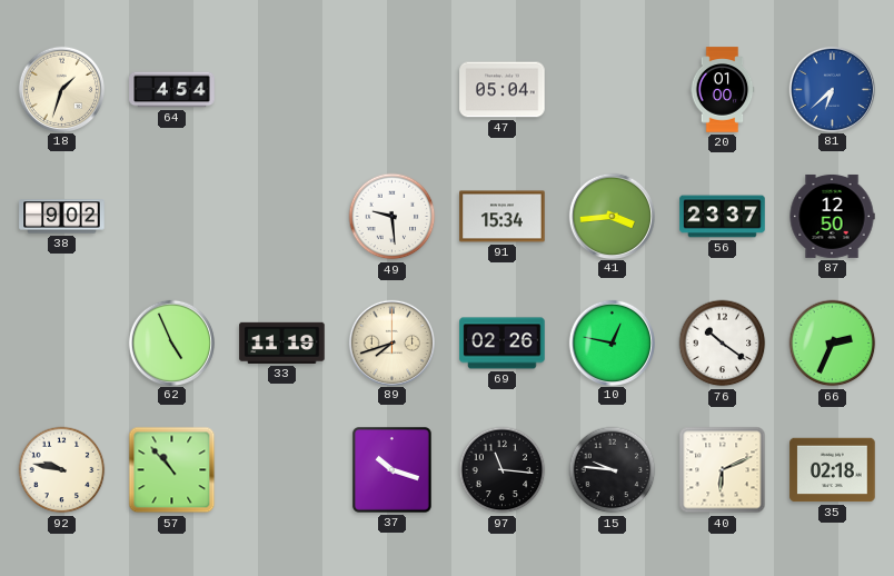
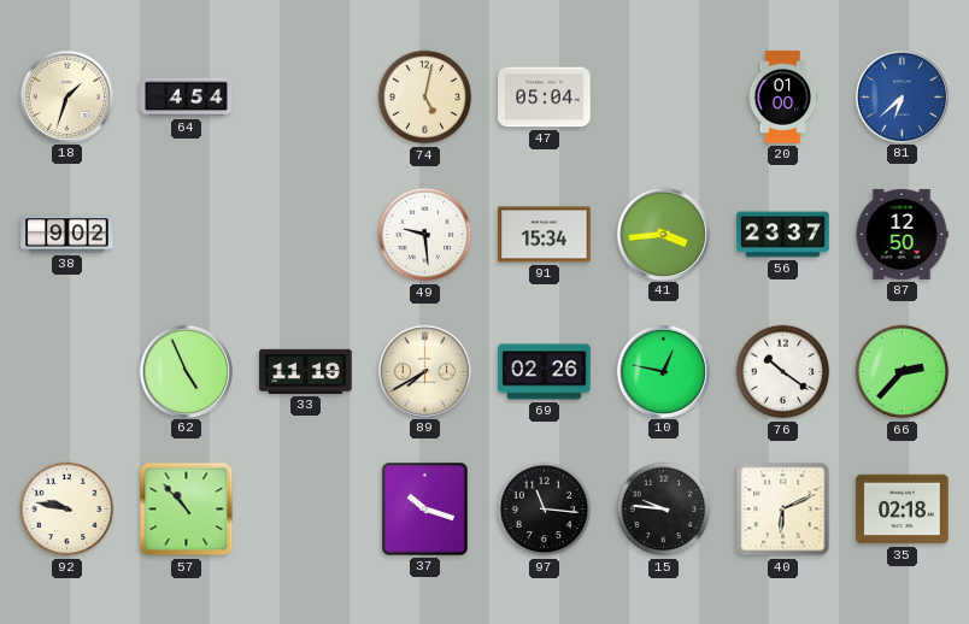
74: none -> 5:02 (425, 98)
89: 7:42 -> 7:40 (424, 371)
66: 2:34 -> 2:37 (903, 372)
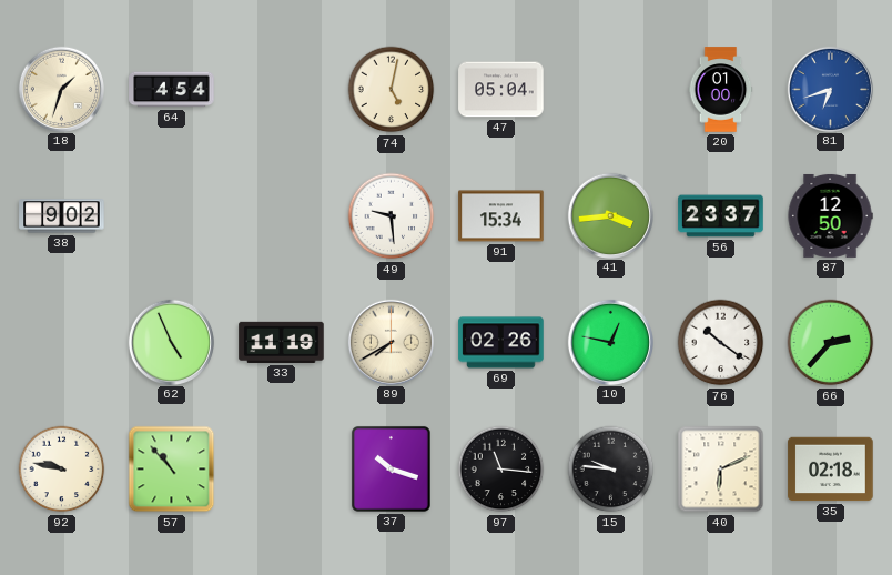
81: 6:38 -> 6:42 (830, 89)
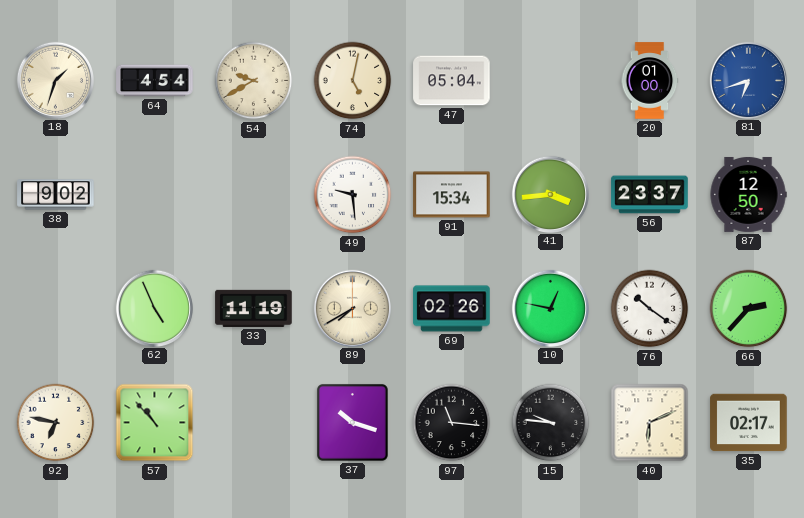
54: none -> 9:40 (254, 81)
92: 9:47 -> 6:47 (56, 423)
35: 02:18 -> 02:17 (749, 423)
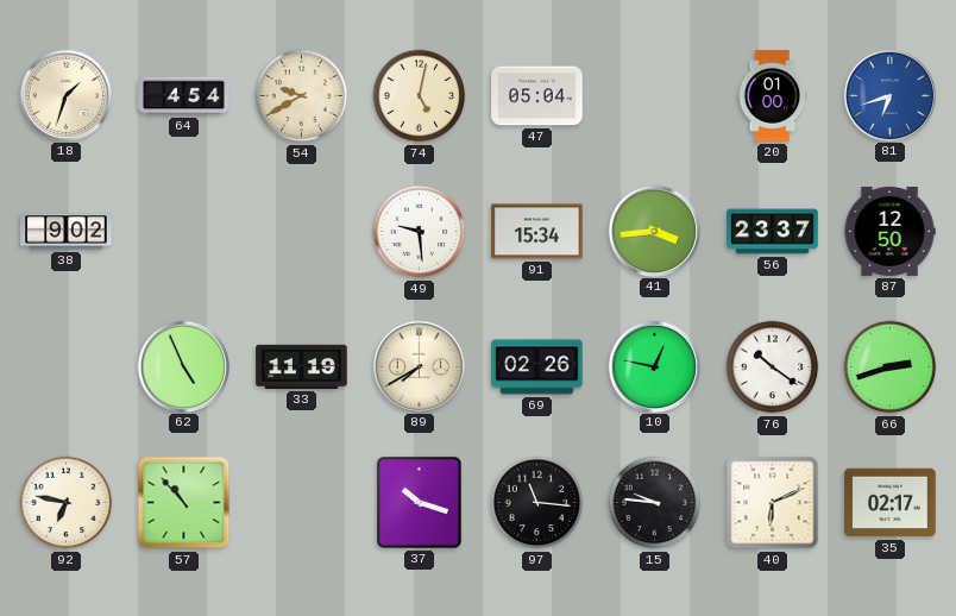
66: 2:37 -> 2:42 (891, 367)
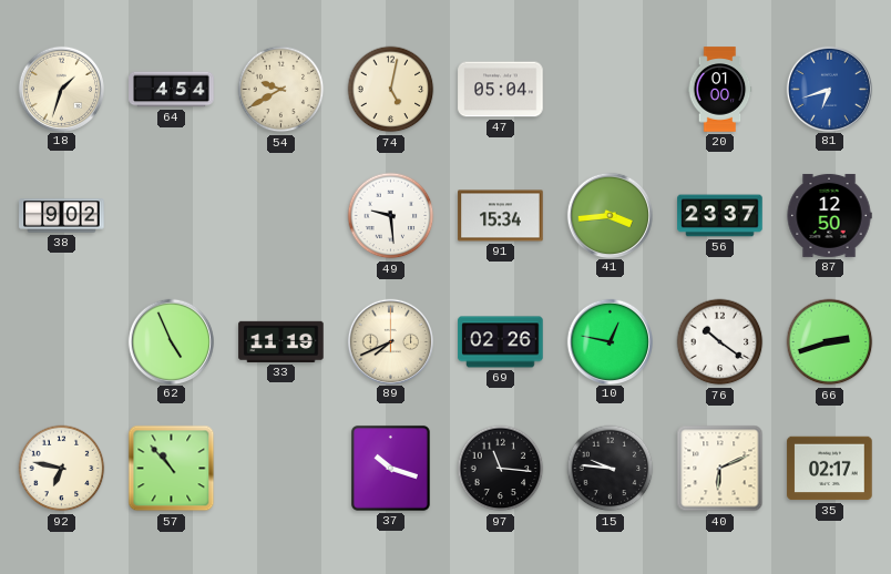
89: 7:40 -> 7:41 (390, 341)
